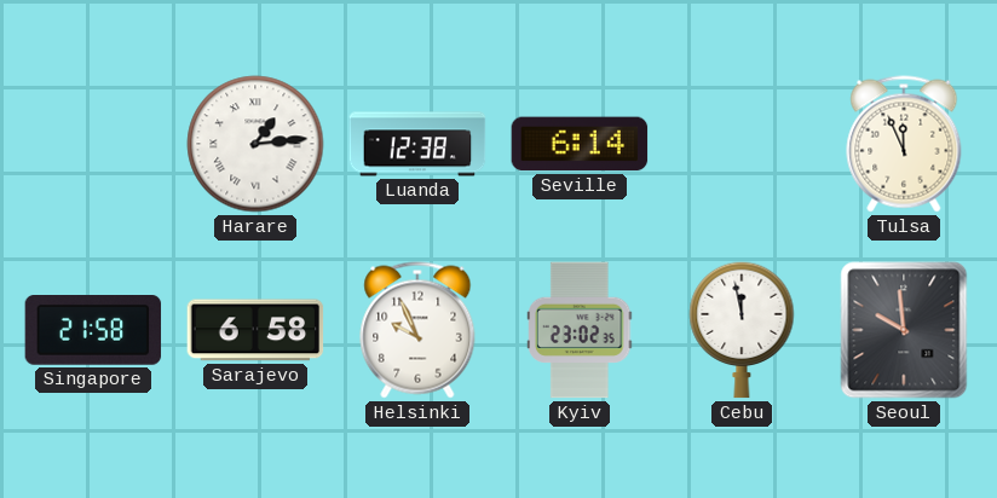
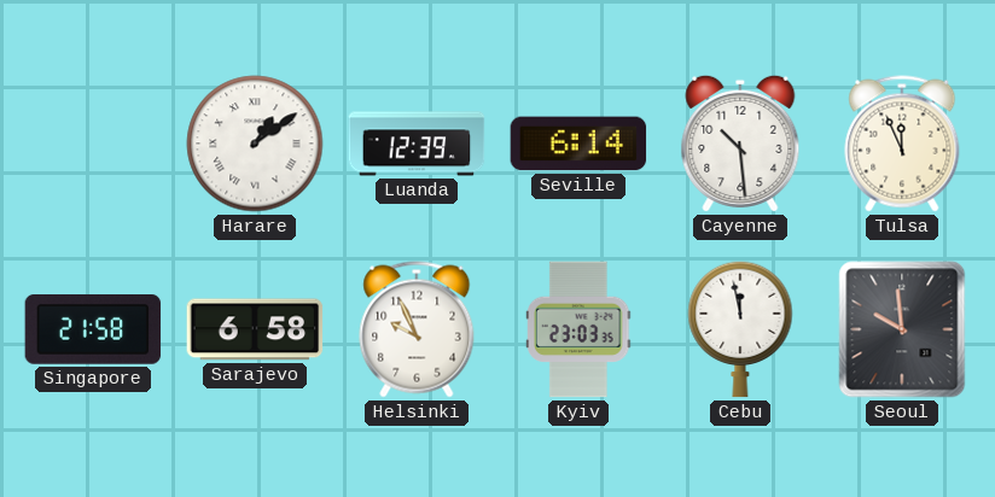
Harare: 1:14 -> 1:09 (255, 144)
Luanda: 12:38 -> 12:39 (417, 144)
Cayenne: none -> 10:29 (740, 144)
Kyiv: 23:02 -> 23:03 (578, 329)
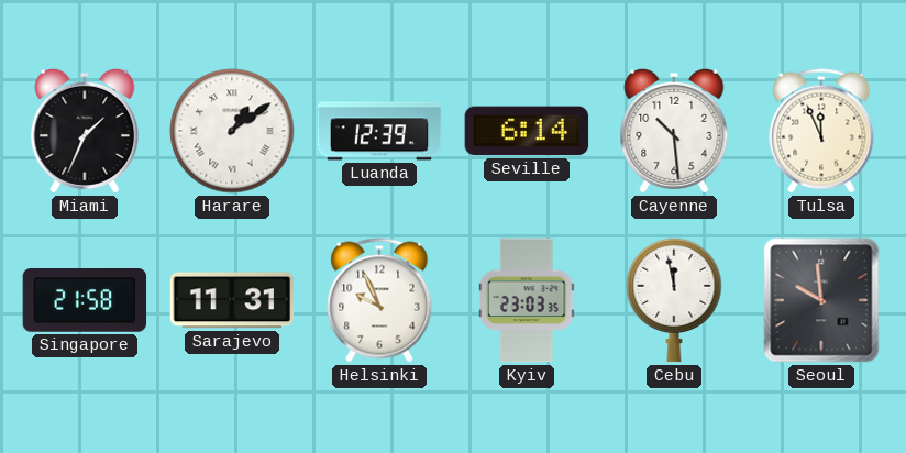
Miami: none -> 1:34 (85, 131)
Sarajevo: 6:58 -> 11:31 (232, 300)
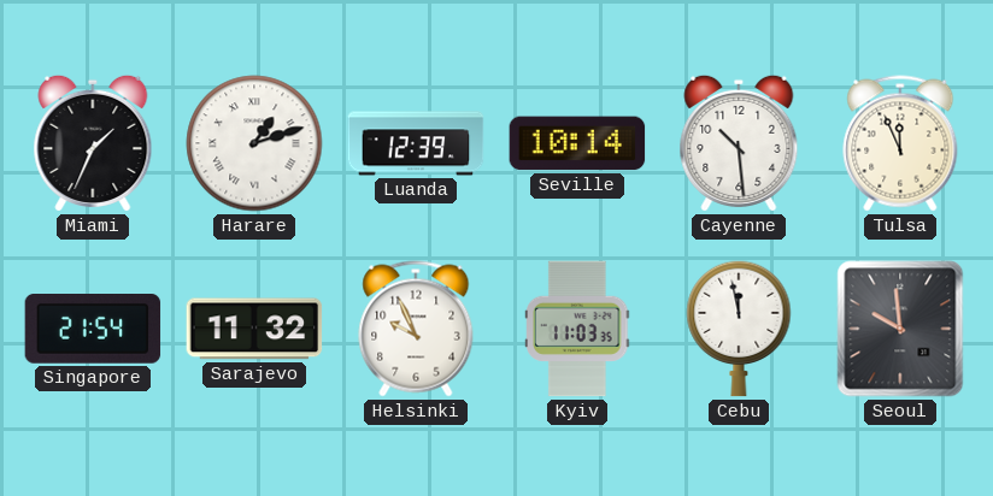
Harare: 1:09 -> 1:12 (254, 143)
Seville: 6:14 -> 10:14 (577, 143)
Singapore: 21:58 -> 21:54 (93, 330)
Sarajevo: 11:31 -> 11:32 (254, 329)
Kyiv: 23:03 -> 11:03 (577, 329)
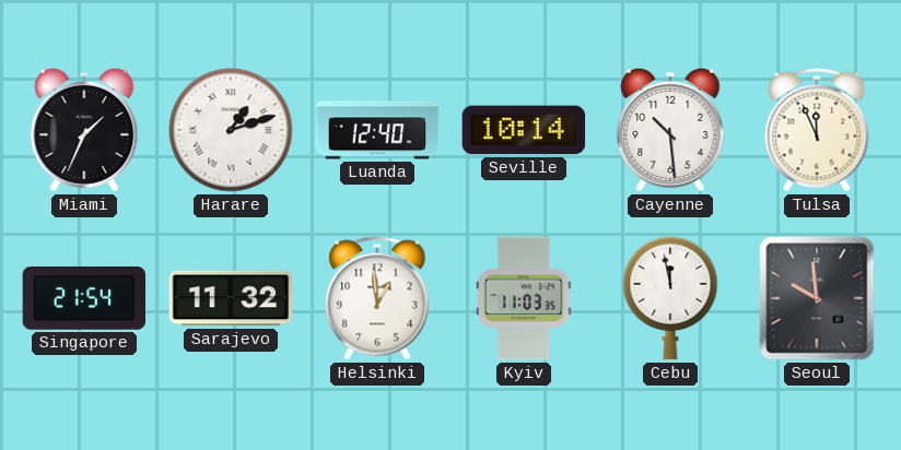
Luanda: 12:39 -> 12:40 (377, 130)
Helsinki: 9:56 -> 12:59 (377, 298)
